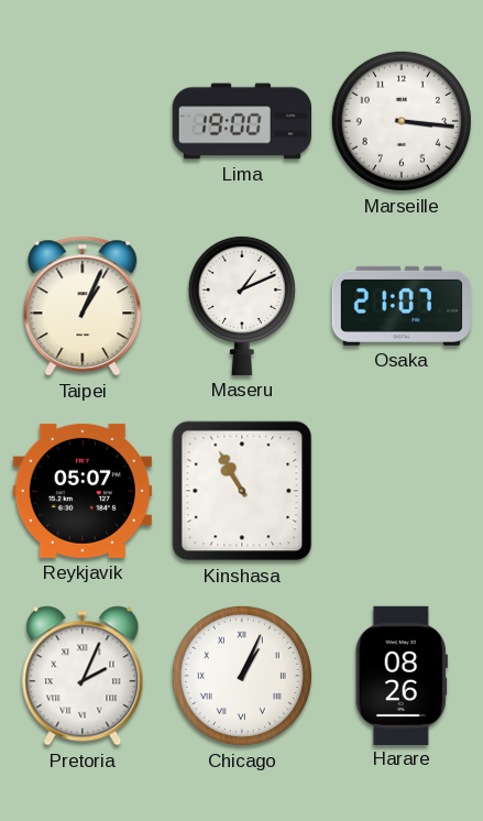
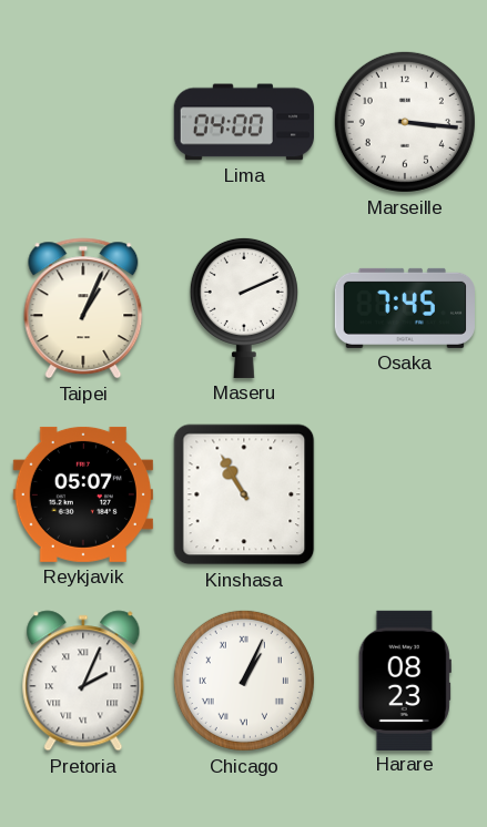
Lima: 19:00 -> 04:00 (243, 122)
Maseru: 1:11 -> 2:11 (244, 307)
Osaka: 21:07 -> 7:45 (405, 308)
Harare: 08:26 -> 08:23 (405, 680)
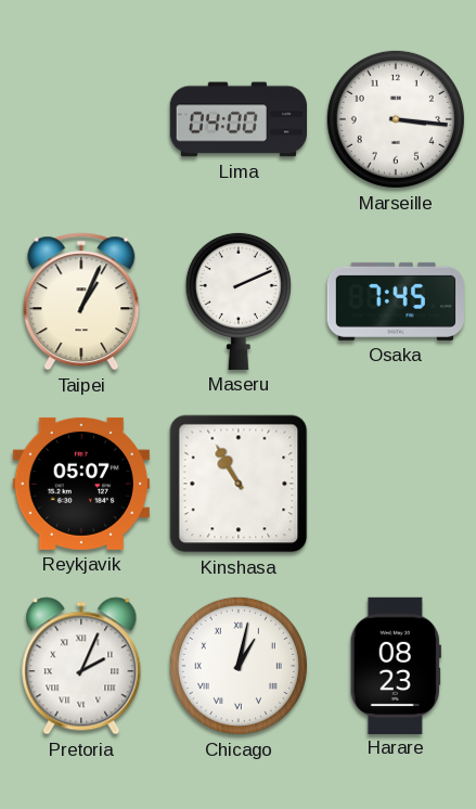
Chicago: 1:04 -> 1:02 (239, 666)
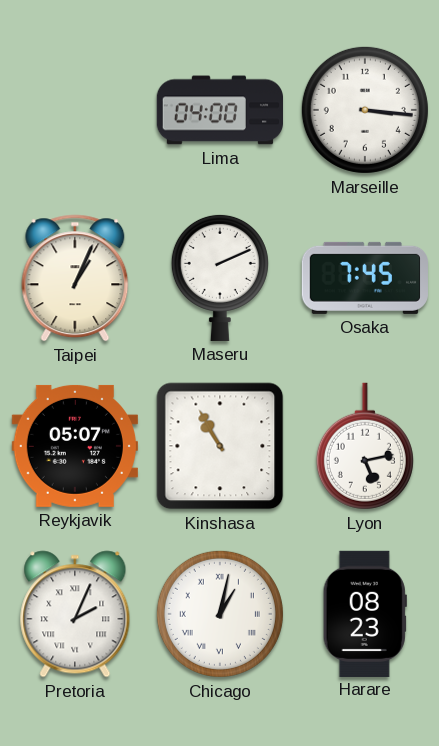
Lyon: none -> 5:13 (365, 446)
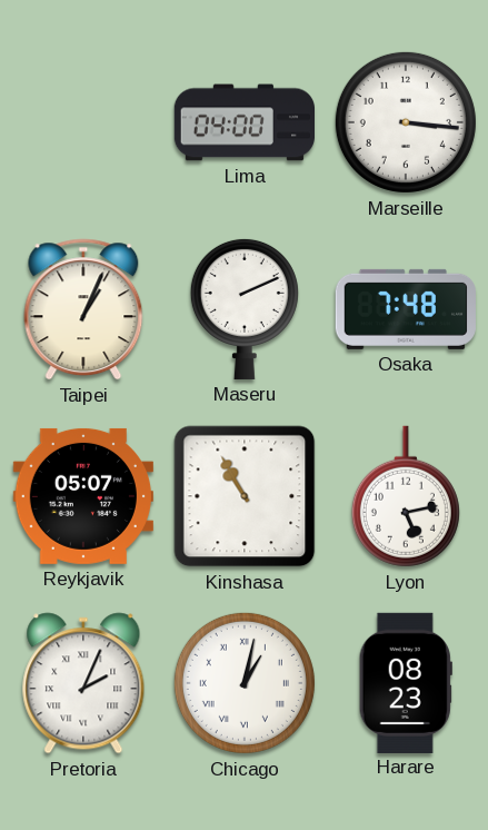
Osaka: 7:45 -> 7:48 (406, 309)
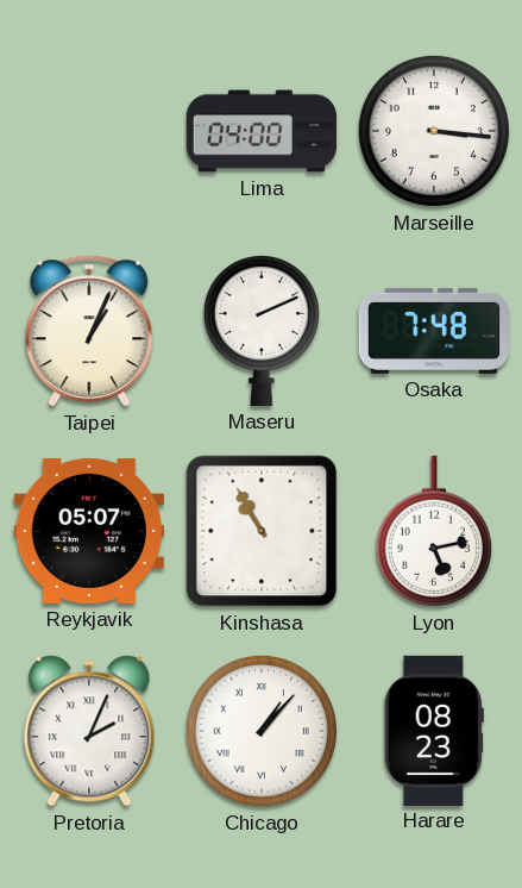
Chicago: 1:02 -> 1:07 (262, 731)
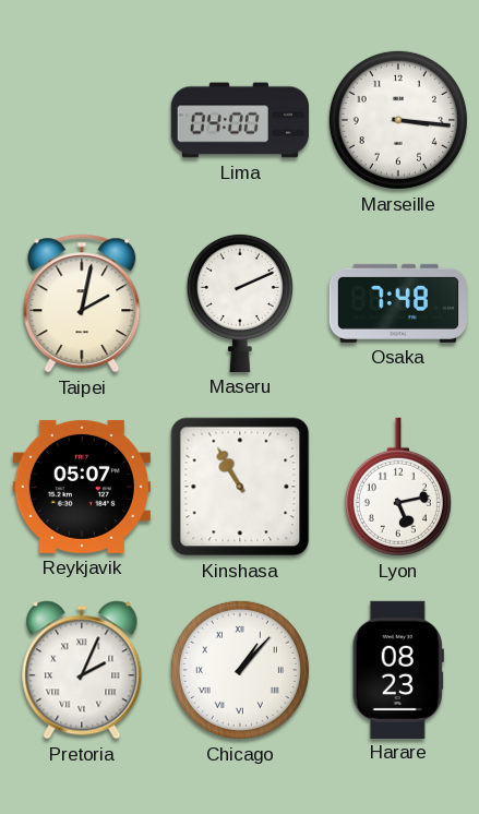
Taipei: 1:04 -> 2:02 (82, 303)
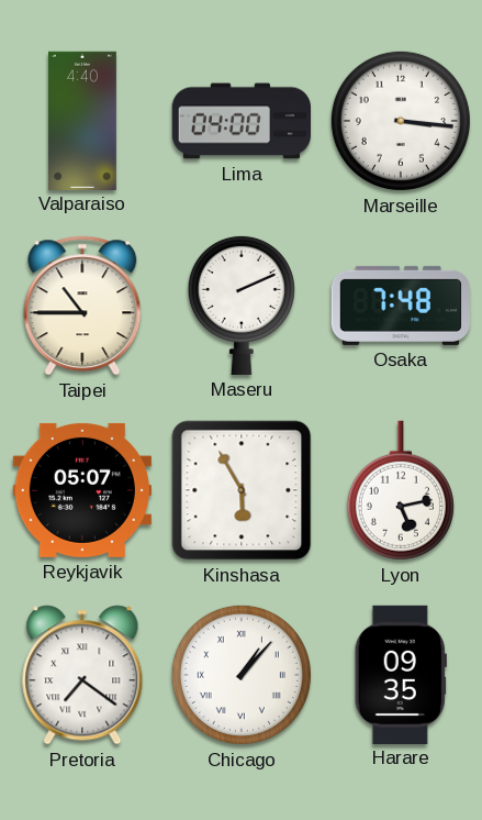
Valparaiso: none -> 4:40 (82, 120)
Taipei: 2:02 -> 10:45 (82, 306)
Kinshasa: 10:55 -> 5:55 (242, 490)
Pretoria: 2:04 -> 7:21 (82, 675)
Harare: 08:23 -> 09:35 (401, 674)
